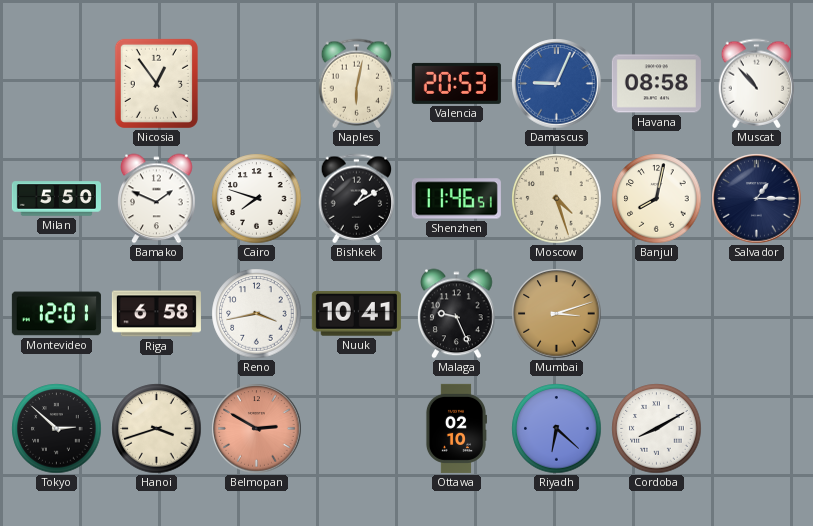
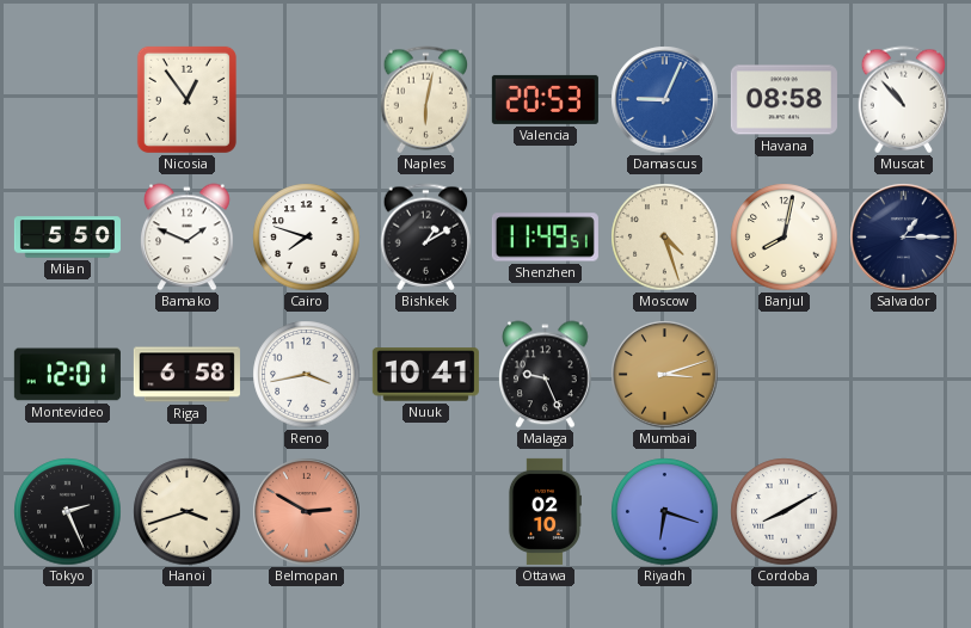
Shenzhen: 11:46 -> 11:49 (545, 238)
Tokyo: 2:52 -> 2:26 (68, 512)
Riyadh: 6:22 -> 6:18 (665, 512)
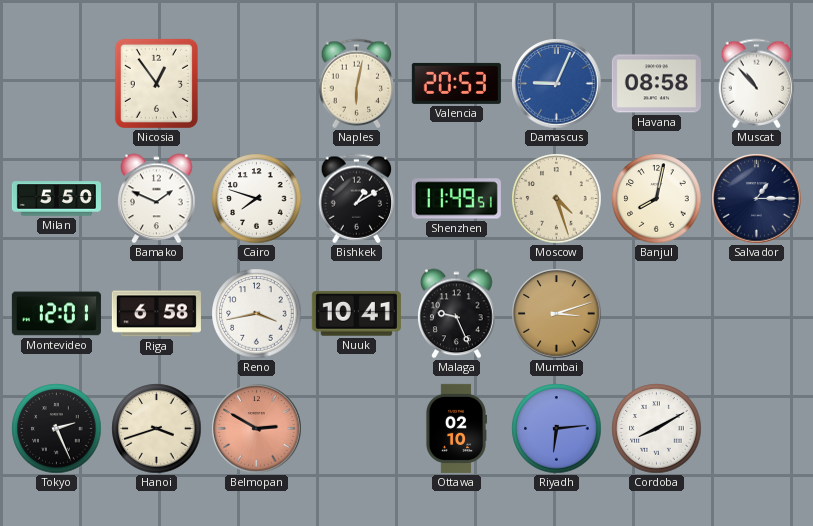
Riyadh: 6:18 -> 6:14 (557, 429)
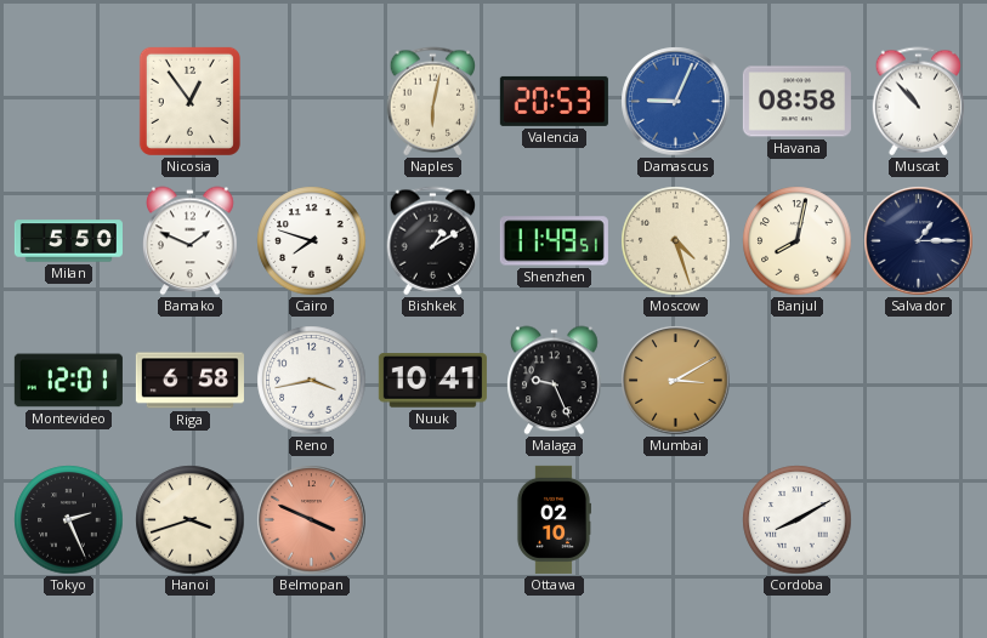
Mumbai: 3:12 -> 3:10 (676, 381)
Belmopan: 2:50 -> 3:49 (312, 520)
Riyadh: 6:14 -> none (557, 429)
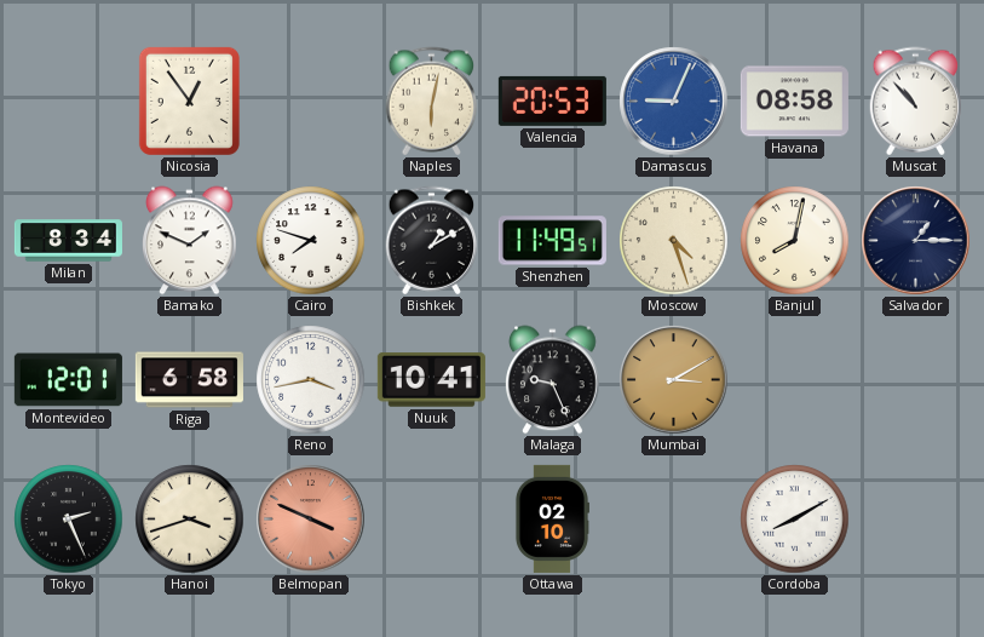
Milan: 5:50 -> 8:34 (68, 241)
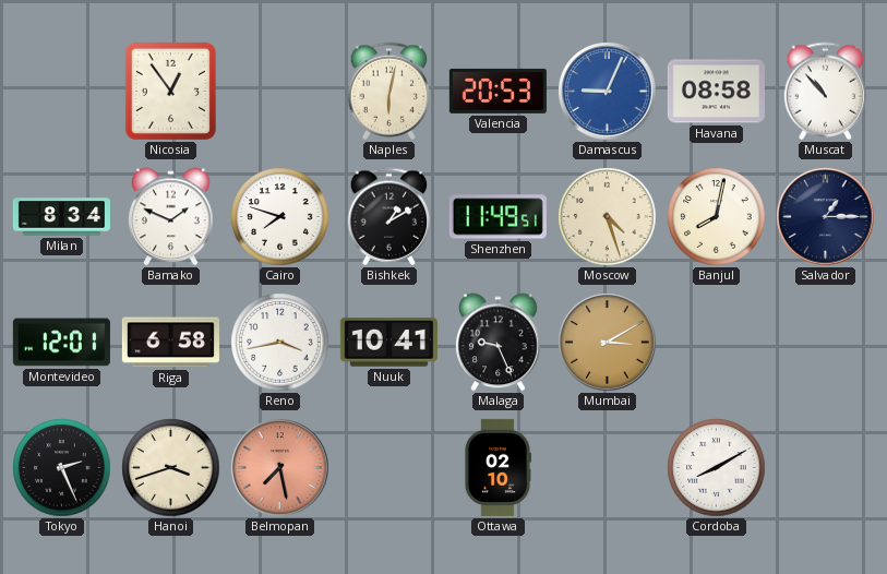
Belmopan: 3:49 -> 7:28 (280, 468)
